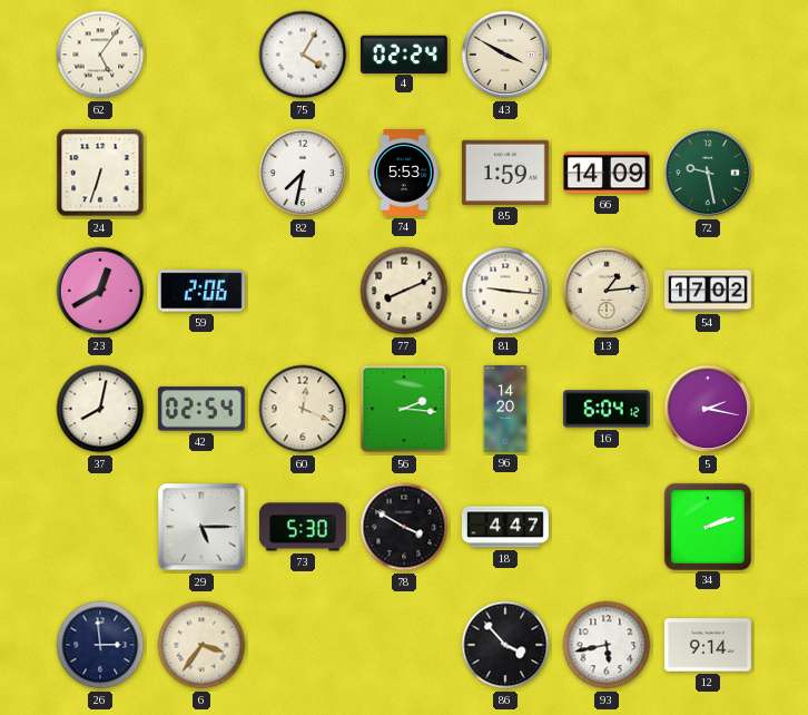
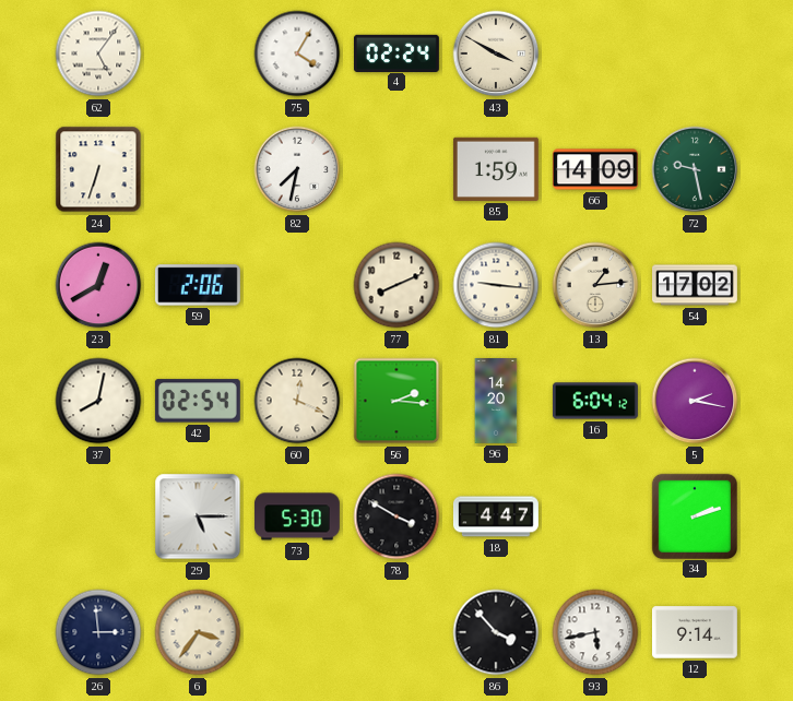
74: 5:53 -> none (404, 174)
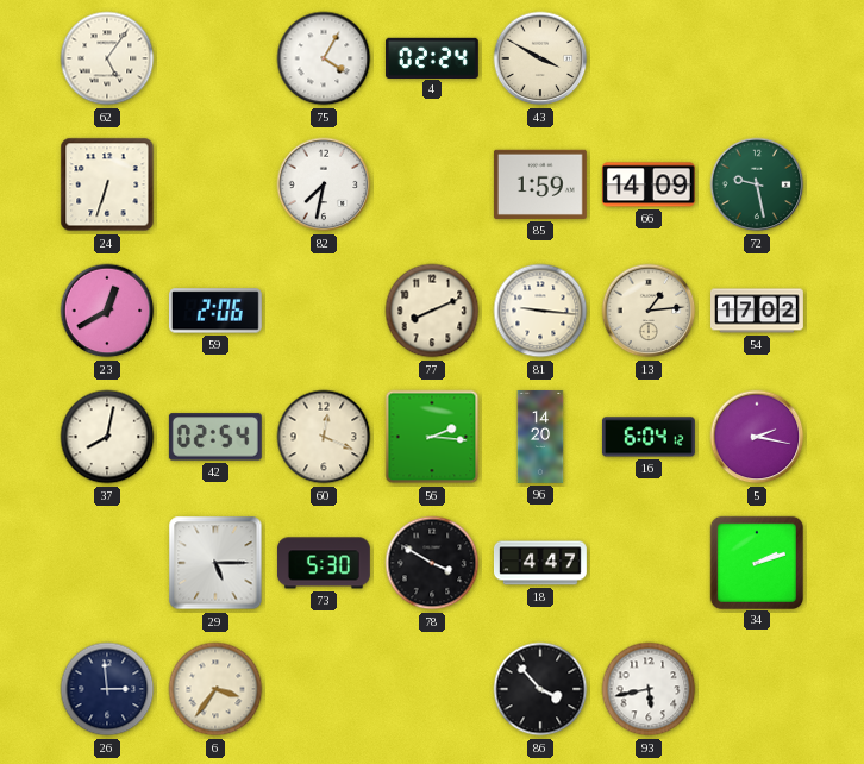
12: 9:14 -> none (695, 632)
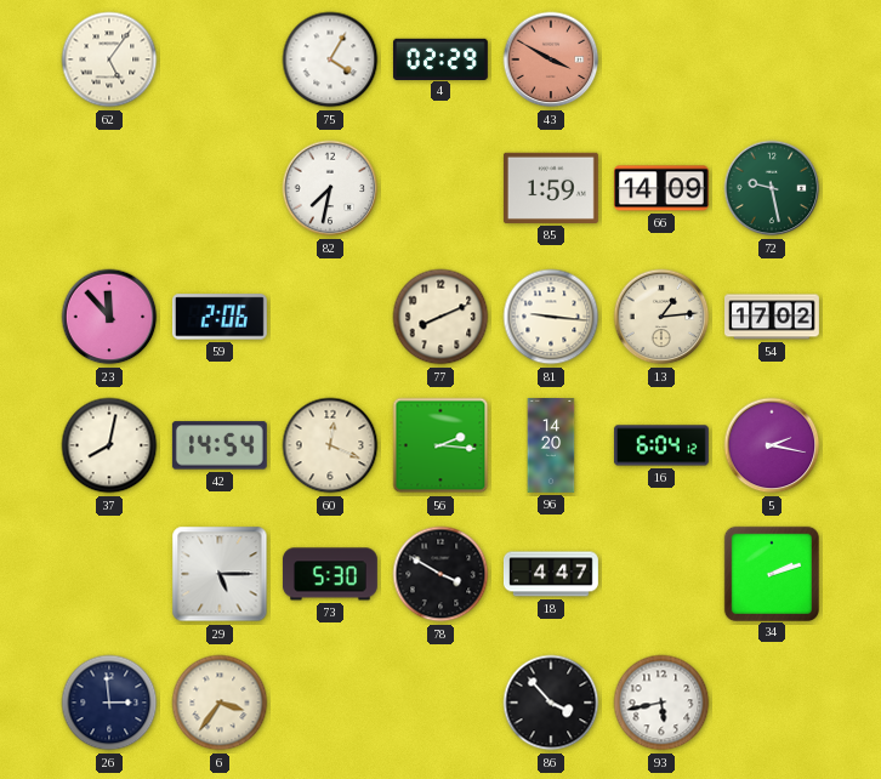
4: 02:24 -> 02:29 (440, 58)
43 dial: cream -> salmon (551, 59)
24: 6:33 -> none (107, 184)
23: 12:40 -> 11:53 (109, 317)
42: 02:54 -> 14:54 (220, 445)
